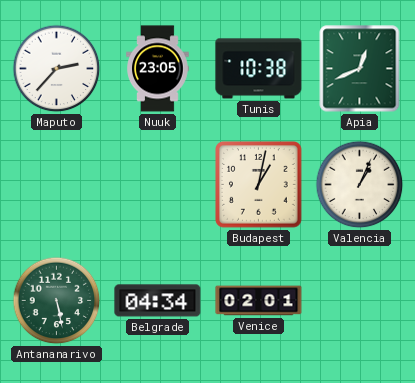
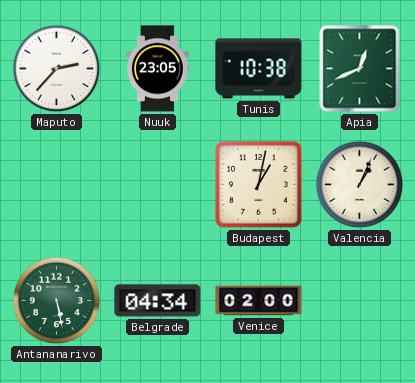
Venice: 02:01 -> 02:00 (259, 301)
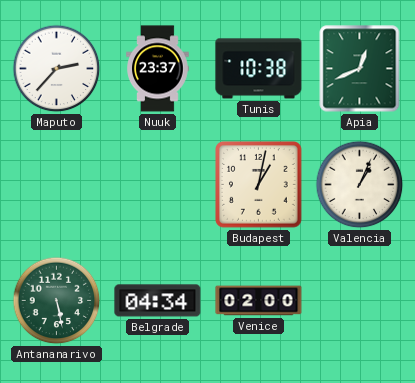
Nuuk: 23:05 -> 23:37 (158, 69)
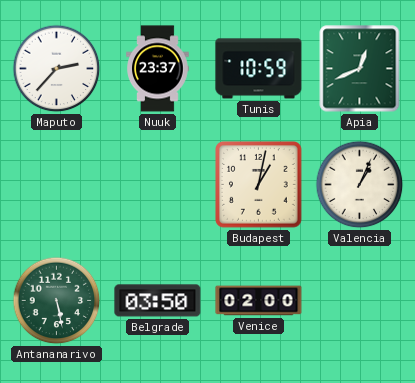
Tunis: 10:38 -> 10:59 (259, 69)
Belgrade: 04:34 -> 03:50 (158, 301)
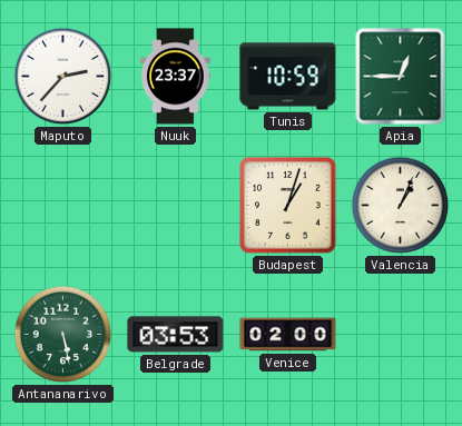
Apia: 12:41 -> 12:45 (401, 77)
Budapest: 1:02 -> 1:03 (288, 206)
Belgrade: 03:50 -> 03:53 (176, 335)
